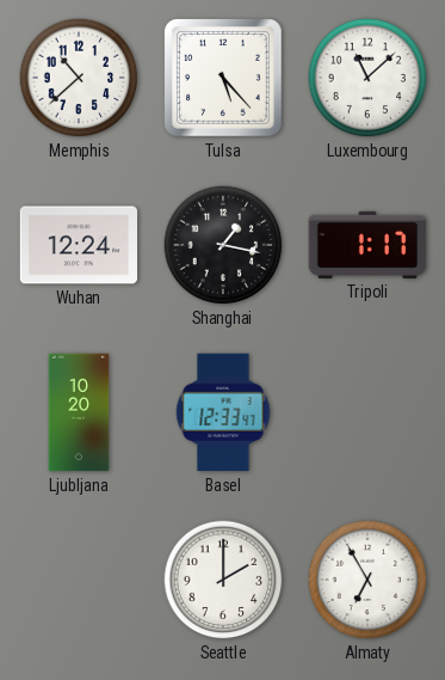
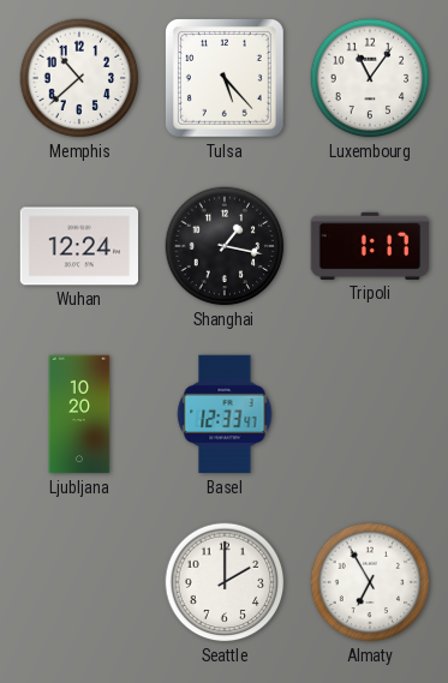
Luxembourg: 11:08 -> 11:06 (370, 78)
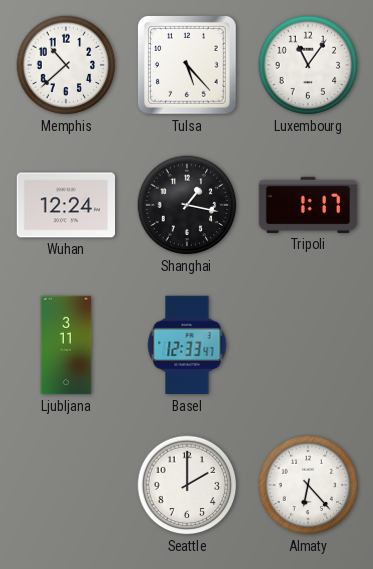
Ljubljana: 10:20 -> 3:11 (66, 345)
Almaty: 6:55 -> 6:23 (308, 485)
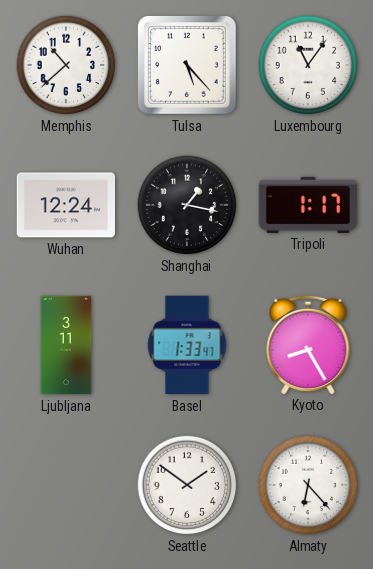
Basel: 12:33 -> 1:33 (187, 345)
Kyoto: none -> 8:25 (308, 344)
Seattle: 2:00 -> 1:51 (187, 485)
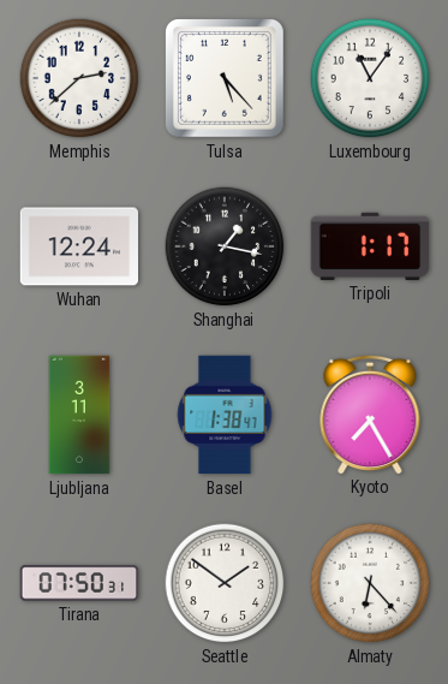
Memphis: 10:38 -> 2:38 (79, 78)
Basel: 1:33 -> 1:38 (225, 415)
Kyoto: 8:25 -> 7:25 (370, 414)
Tirana: none -> 07:50 (79, 583)
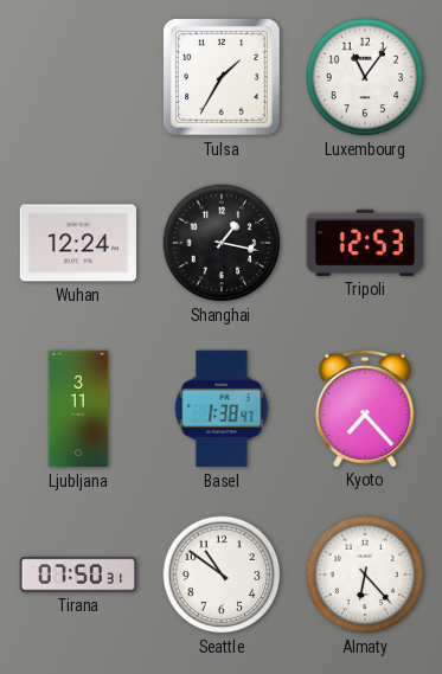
Memphis: 2:38 -> none (79, 78)
Tulsa: 5:23 -> 1:35 (223, 78)
Tripoli: 1:17 -> 12:53 (365, 243)
Kyoto: 7:25 -> 7:23 (365, 407)
Seattle: 1:51 -> 10:51 (222, 574)
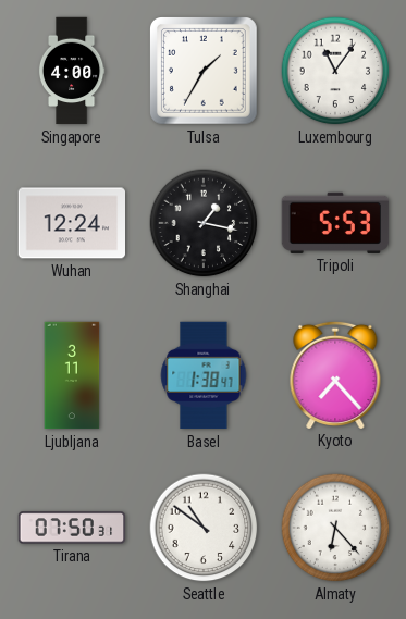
Singapore: none -> 4:00 (72, 71)
Tripoli: 12:53 -> 5:53 (335, 223)
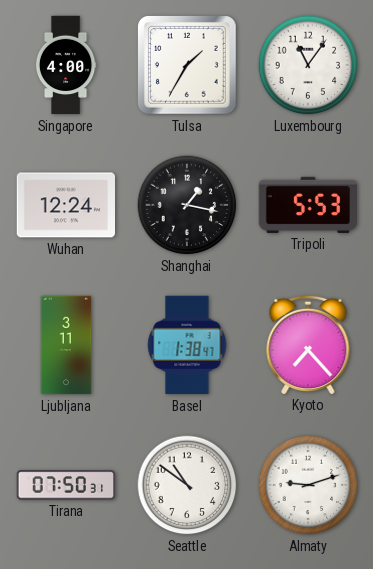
Almaty: 6:23 -> 9:12 (308, 485)
